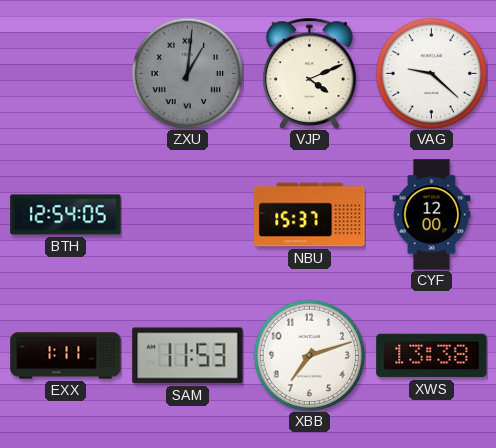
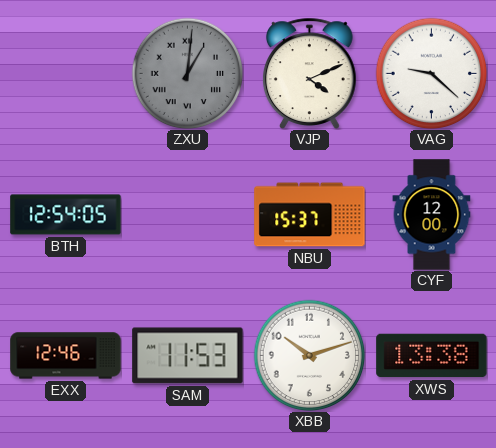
EXX: 1:11 -> 12:46 (66, 356)
XBB: 7:12 -> 10:12 (309, 355)
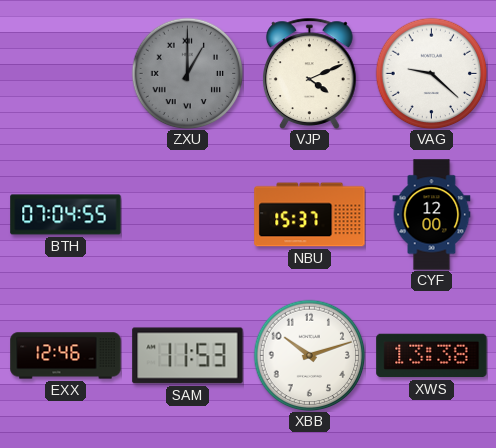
ZXU: 1:01 -> 1:00 (187, 73)
BTH: 12:54 -> 07:04 (66, 215)
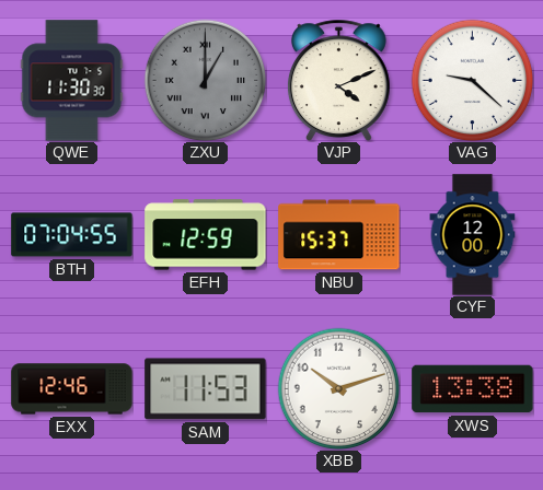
QWE: none -> 11:30 (72, 81)
EFH: none -> 12:59 (206, 235)
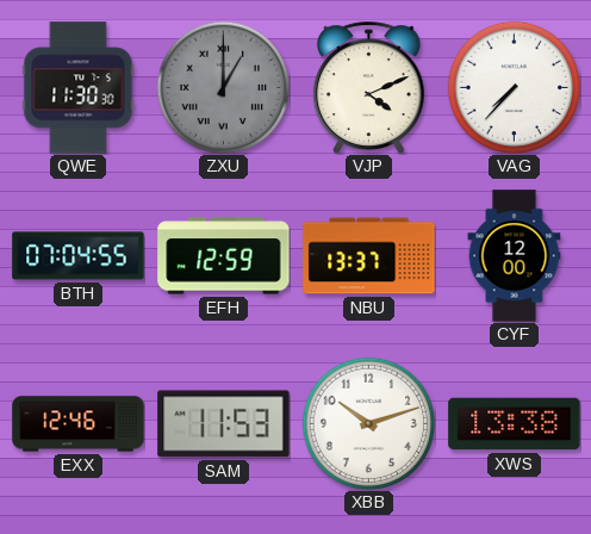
VAG: 9:22 -> 7:37 (514, 87)
NBU: 15:37 -> 13:37 (369, 256)
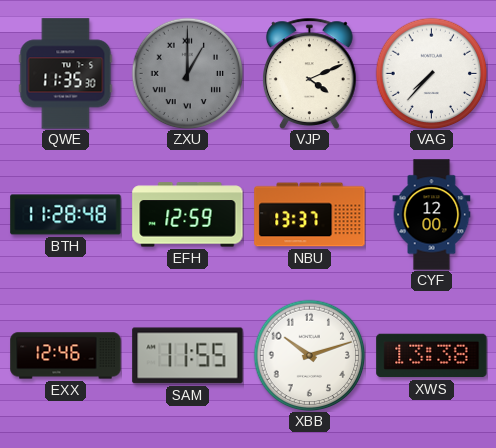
QWE: 11:30 -> 11:35 (66, 74)
BTH: 07:04 -> 11:28 (66, 215)
SAM: 11:53 -> 11:55 (188, 356)
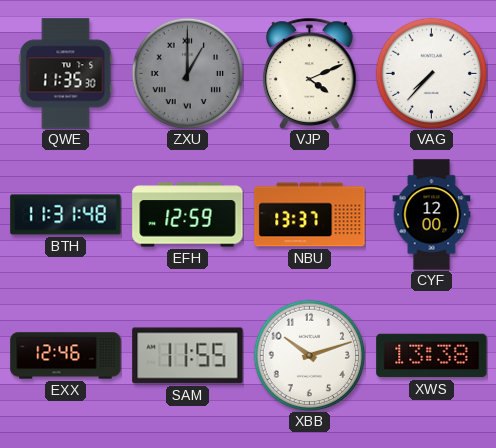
BTH: 11:28 -> 11:31 (66, 215)
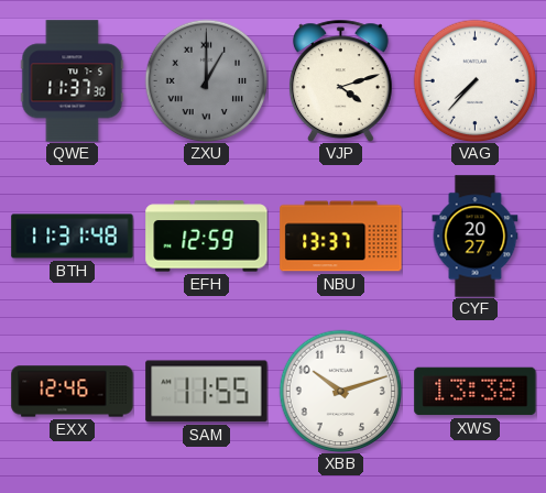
QWE: 11:35 -> 11:37 (73, 81)
VJP: 4:11 -> 4:12 (340, 80)
CYF: 12:00 -> 20:27 (476, 237)
